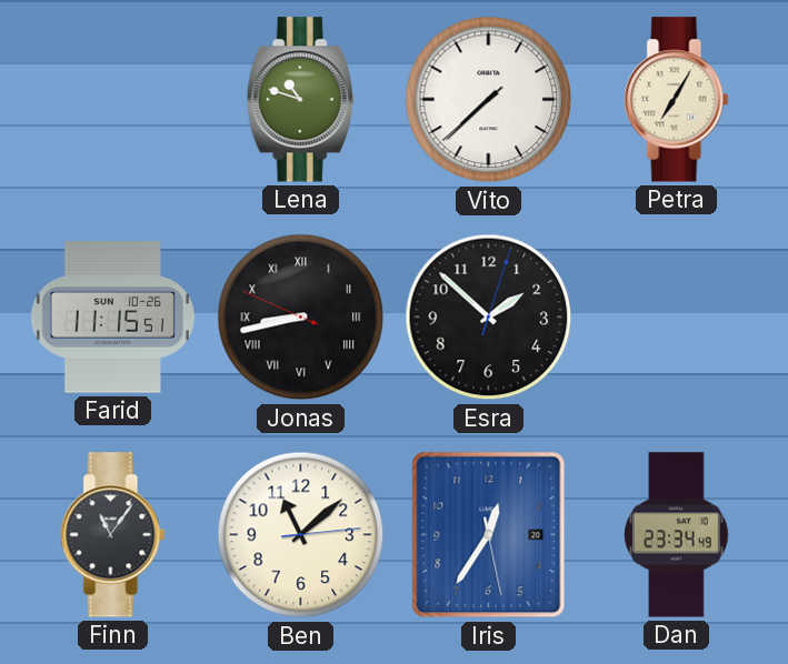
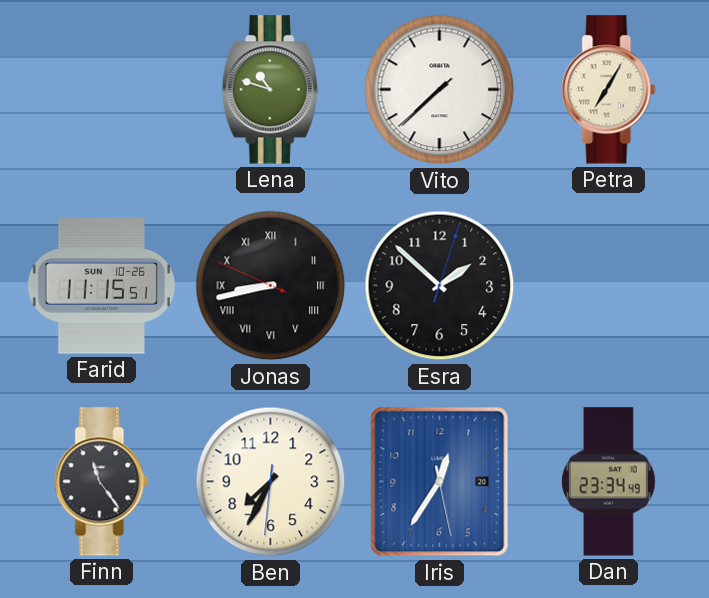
Finn: 11:06 -> 11:24 (102, 482)
Ben: 11:08 -> 7:34 (271, 482)
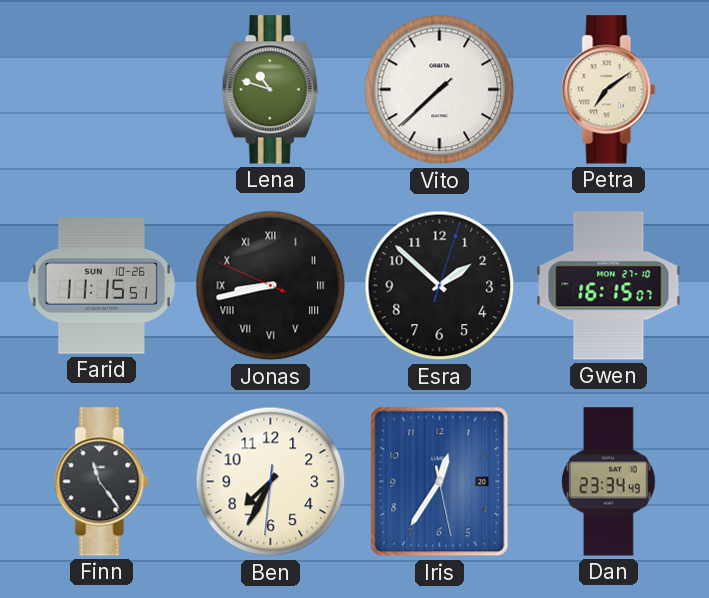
Petra: 7:05 -> 7:09 (609, 90)
Gwen: none -> 16:15 (609, 286)
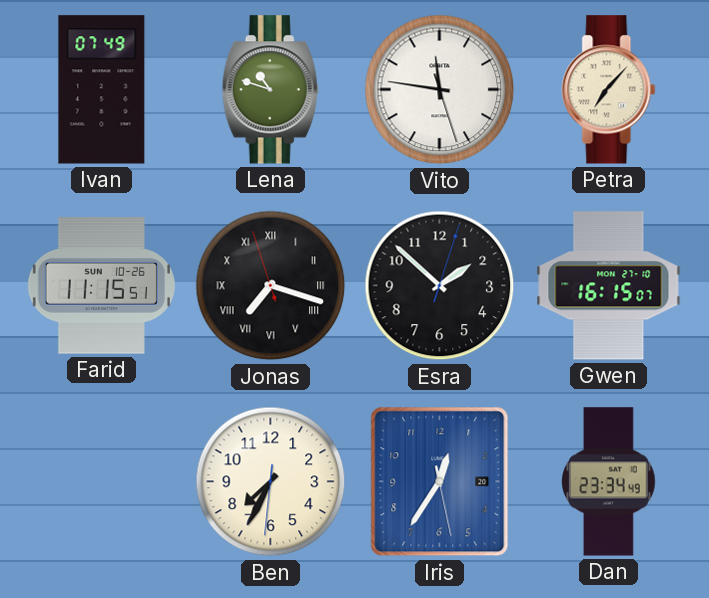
Ivan: none -> 07:49 (102, 90)
Vito: 7:37 -> 11:46 (440, 90)
Petra: 7:09 -> 7:07 (609, 90)
Jonas: 8:42 -> 7:17 (271, 286)
Finn: 11:24 -> none (102, 482)
